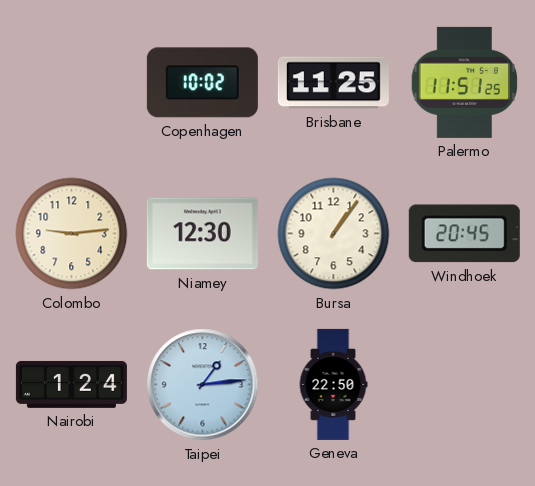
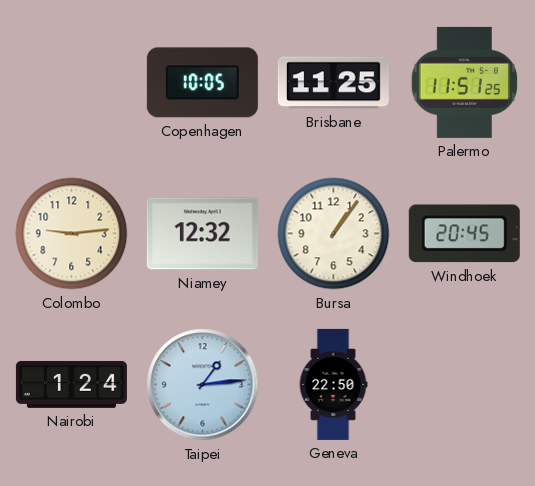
Copenhagen: 10:02 -> 10:05 (202, 83)
Niamey: 12:30 -> 12:32 (202, 234)
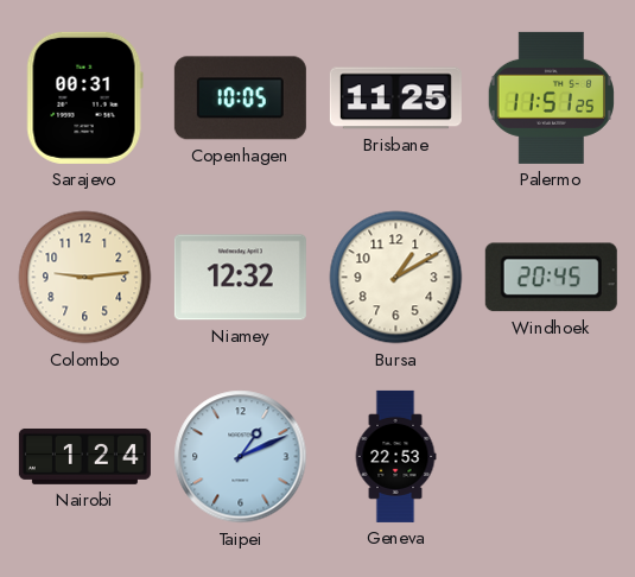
Sarajevo: none -> 00:31 (84, 97)
Bursa: 1:06 -> 1:10 (396, 278)
Taipei: 1:14 -> 1:11 (241, 457)
Geneva: 22:50 -> 22:53 (395, 456)
